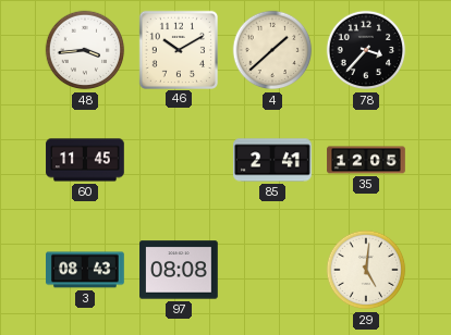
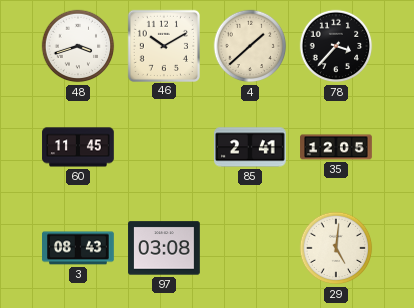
48: 3:44 -> 3:42 (78, 46)
97: 08:08 -> 03:08 (164, 248)
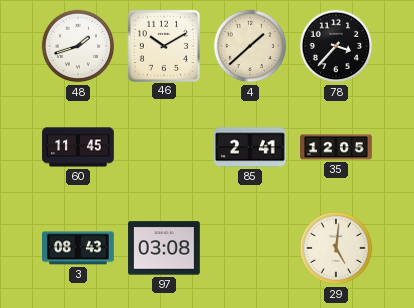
48: 3:42 -> 1:42 (78, 46)
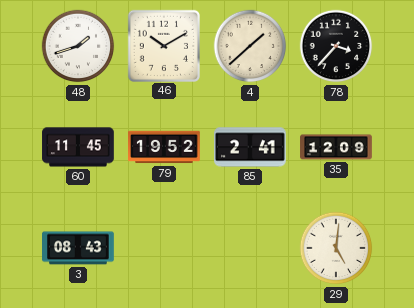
79: none -> 19:52 (164, 147)
35: 12:05 -> 12:09 (336, 147)
97: 03:08 -> none (164, 248)
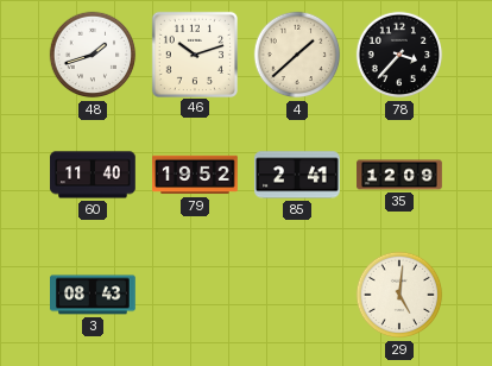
46: 10:10 -> 10:12 (194, 53)
60: 11:45 -> 11:40 (93, 175)
